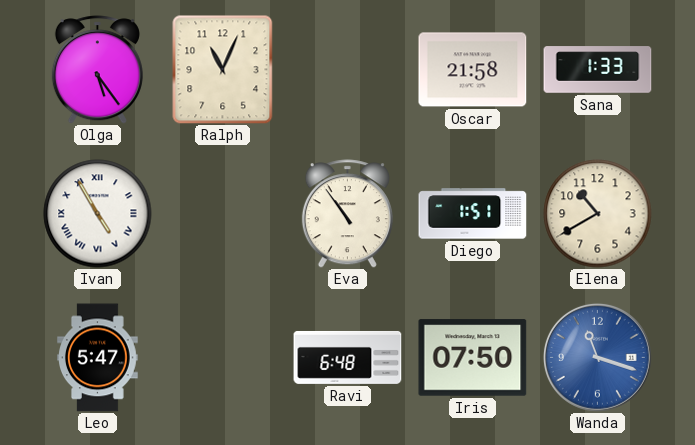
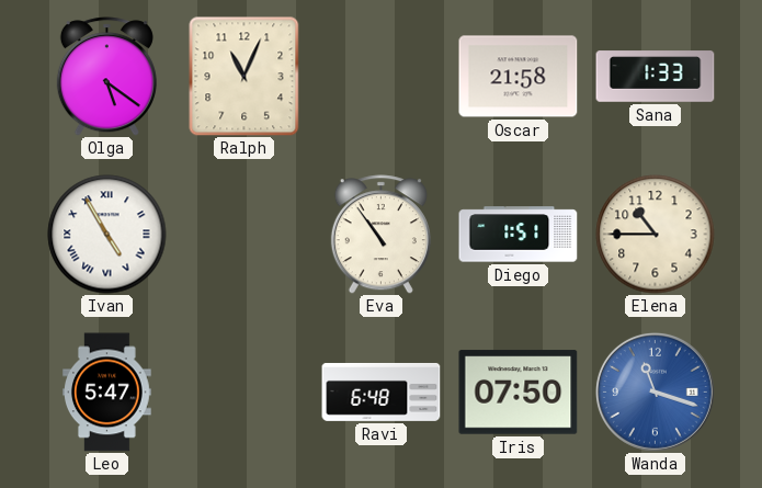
Olga: 5:24 -> 5:21 (106, 77)
Elena: 10:40 -> 10:45 (656, 235)
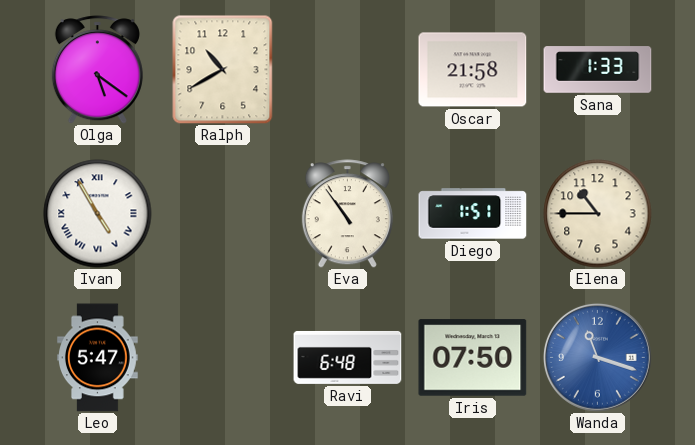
Ralph: 11:04 -> 10:40 (223, 70)
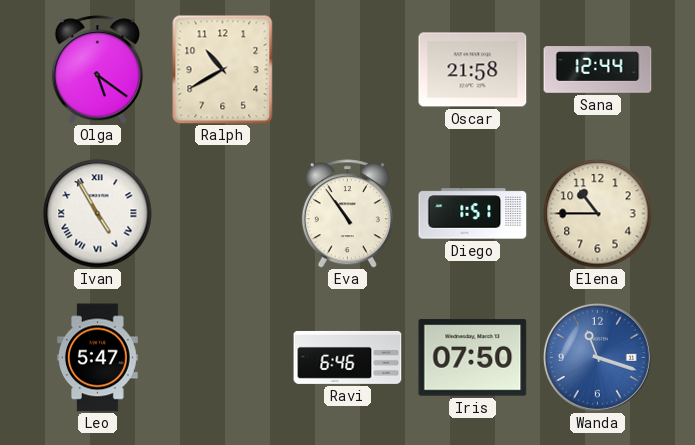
Sana: 1:33 -> 12:44 (598, 70)
Ravi: 6:48 -> 6:46 (348, 357)
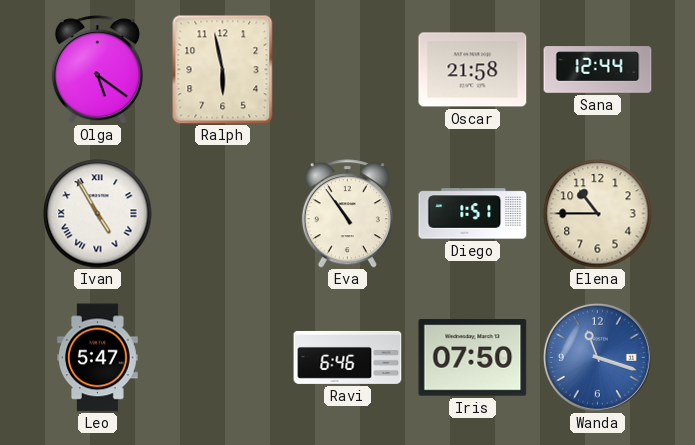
Ralph: 10:40 -> 5:58 (223, 70)
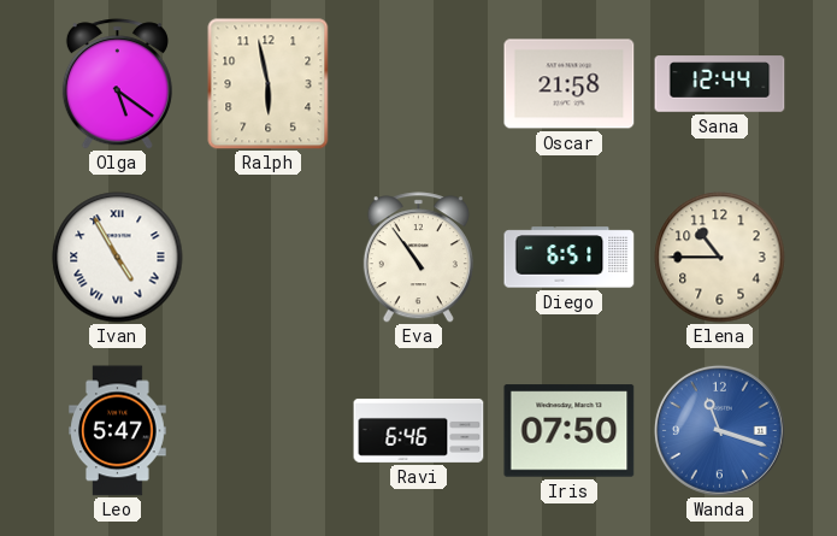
Diego: 1:51 -> 6:51 (570, 258)
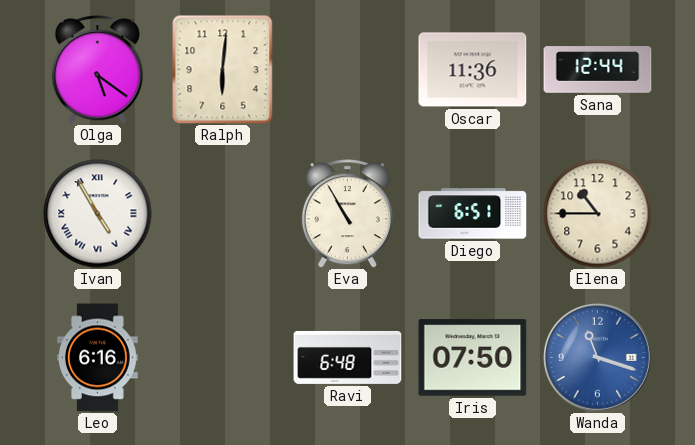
Ralph: 5:58 -> 6:01 (223, 70)
Oscar: 21:58 -> 11:36 (473, 70)
Eva: 10:54 -> 10:55 (347, 214)
Leo: 5:47 -> 6:16 (98, 358)
Ravi: 6:46 -> 6:48 (348, 357)
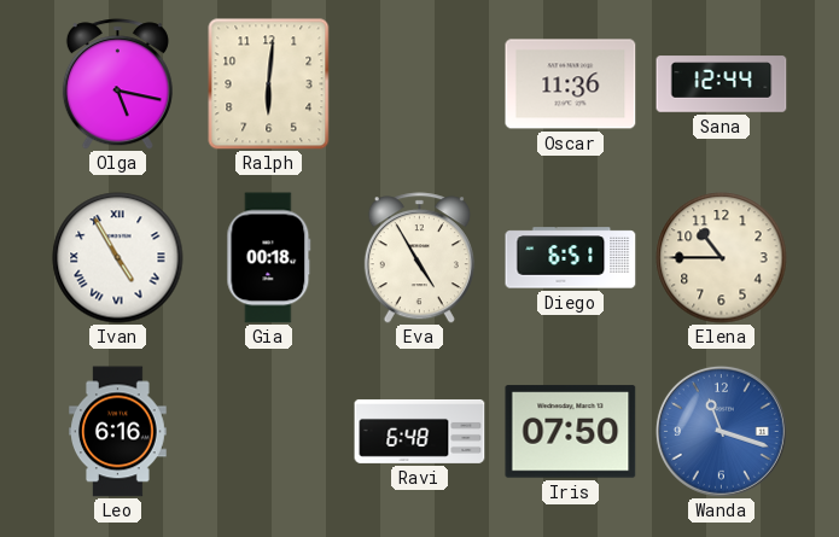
Olga: 5:21 -> 5:17 (117, 84)
Gia: none -> 00:18 (269, 258)
Eva: 10:55 -> 4:55 (419, 258)
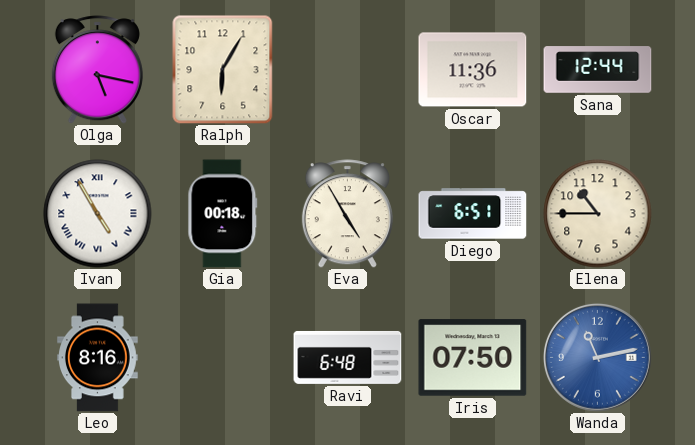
Ralph: 6:01 -> 6:05 (223, 70)
Leo: 6:16 -> 8:16 (98, 358)
Wanda: 11:18 -> 11:13 (597, 357)
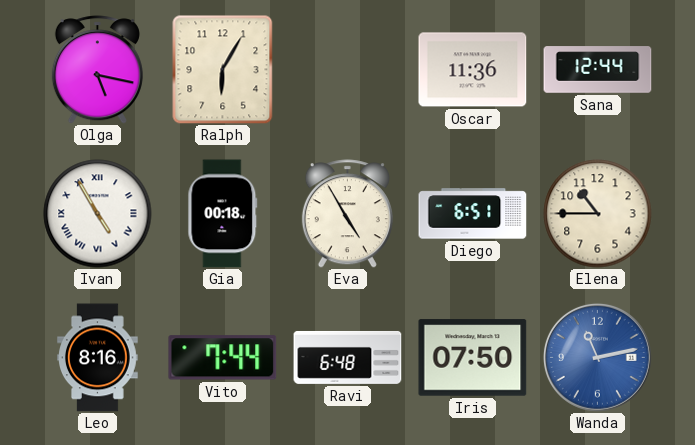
Vito: none -> 7:44 (223, 358)
